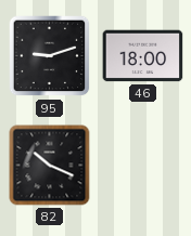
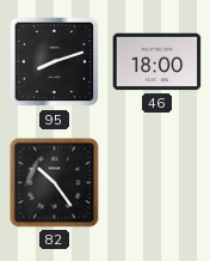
95: 9:12 -> 8:12 (55, 62)
82: 10:19 -> 10:24 (55, 183)
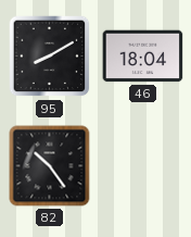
95: 8:12 -> 8:10 (50, 57)
46: 18:00 -> 18:04 (143, 57)
